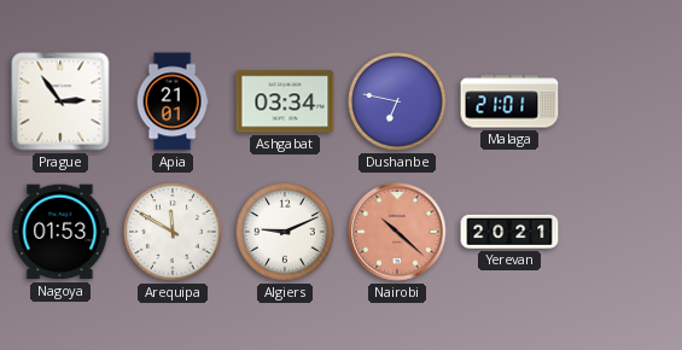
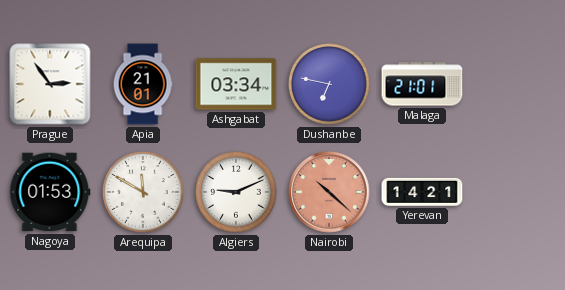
Yerevan: 20:21 -> 14:21 (422, 192)
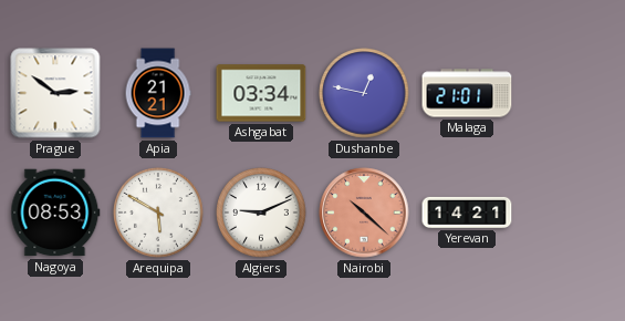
Prague: 2:54 -> 2:51 (55, 93)
Apia: 21:01 -> 21:21 (158, 93)
Dushanbe: 6:47 -> 12:47 (364, 93)
Nagoya: 01:53 -> 08:53 (55, 213)
Arequipa: 11:50 -> 5:50 (158, 213)
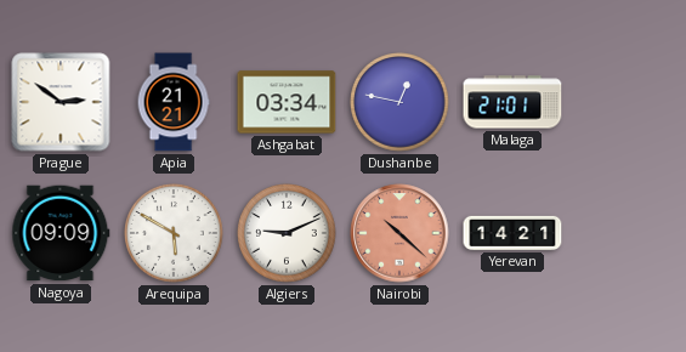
Nagoya: 08:53 -> 09:09 (61, 233)
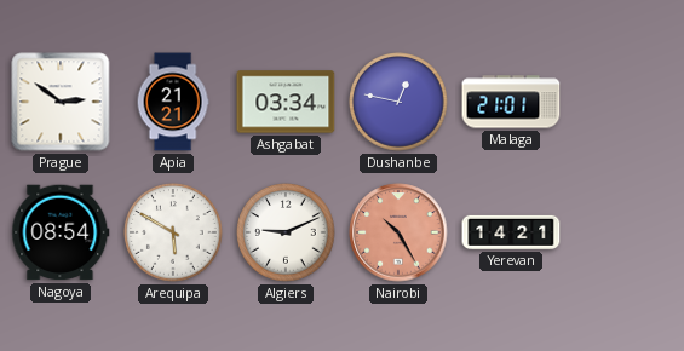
Nagoya: 09:09 -> 08:54 (61, 232)
Nairobi: 10:22 -> 10:25 (398, 232)
